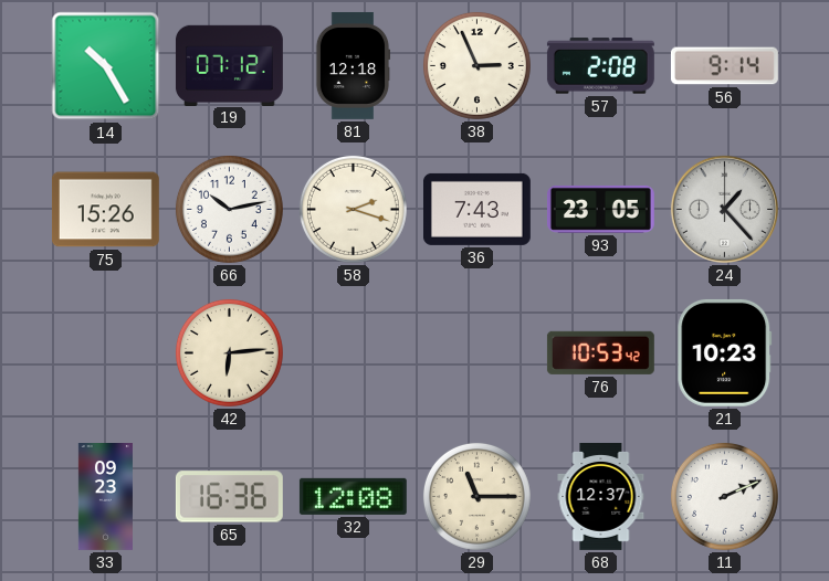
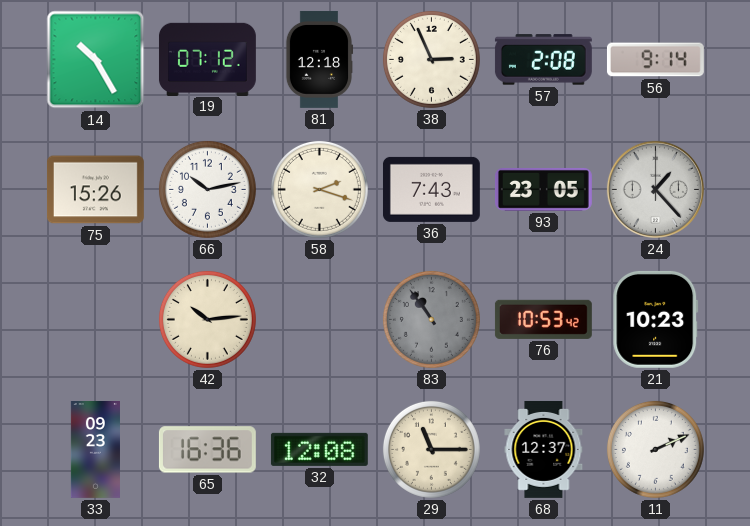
42: 6:14 -> 10:14 (207, 319)
83: none -> 10:54 (431, 319)
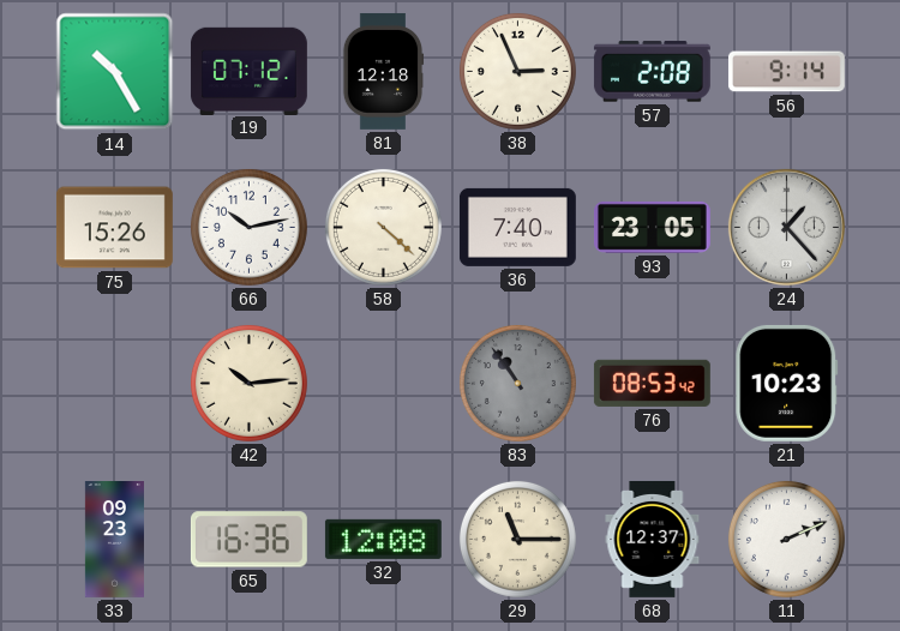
58: 2:18 -> 4:22 (383, 227)
36: 7:43 -> 7:40 (517, 227)
76: 10:53 -> 08:53 (652, 383)
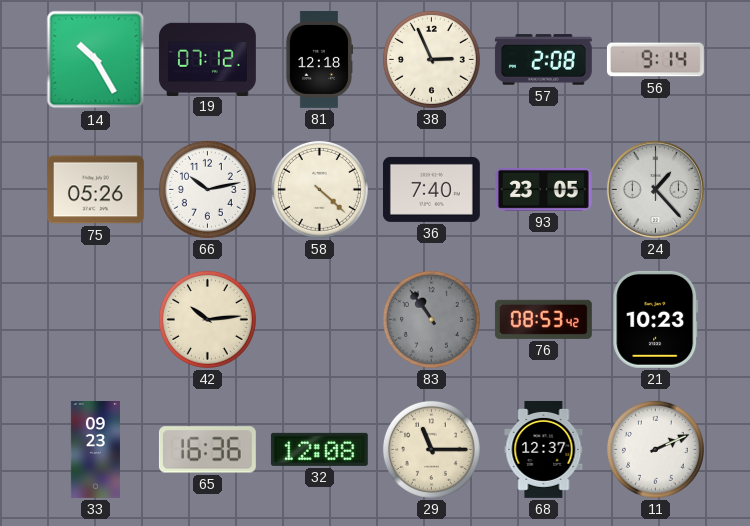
75: 15:26 -> 05:26 (95, 190)
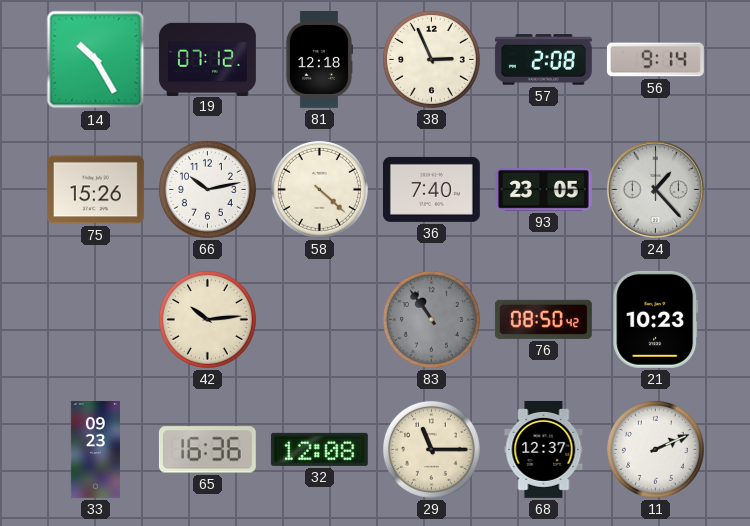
75: 05:26 -> 15:26 (95, 190)
76: 08:53 -> 08:50 (543, 319)
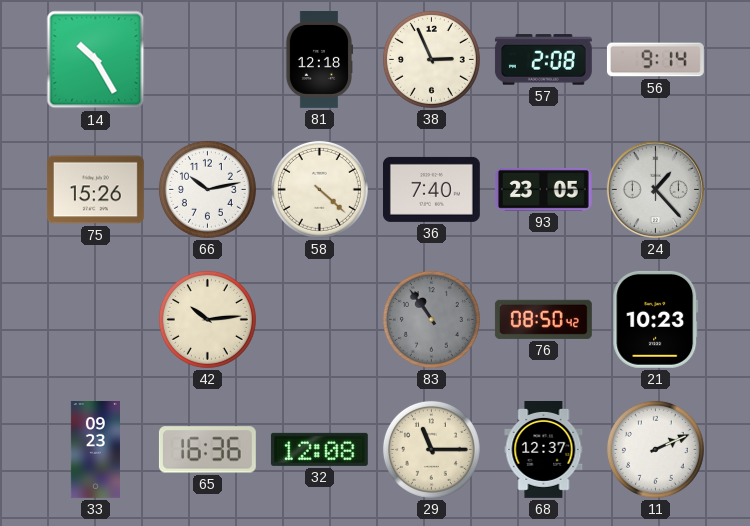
19: 07:12 -> none (207, 59)
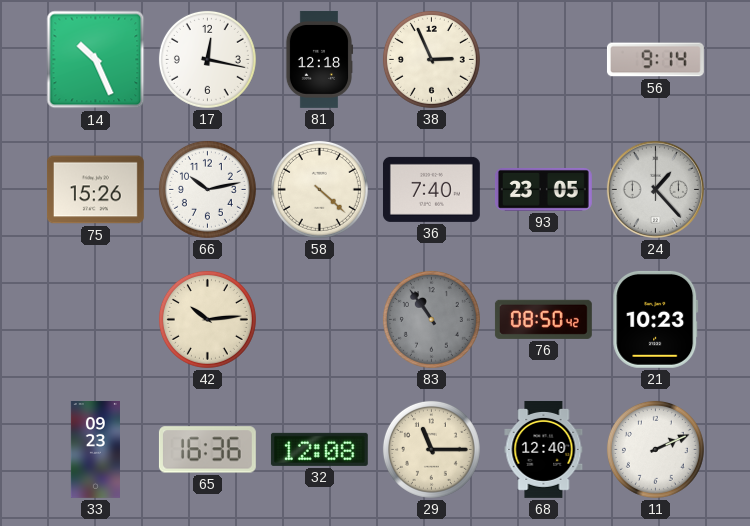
14: 10:25 -> 10:26 (96, 60)
17: none -> 12:17 (207, 59)
57: 2:08 -> none (543, 60)
68: 12:37 -> 12:40 (544, 449)
